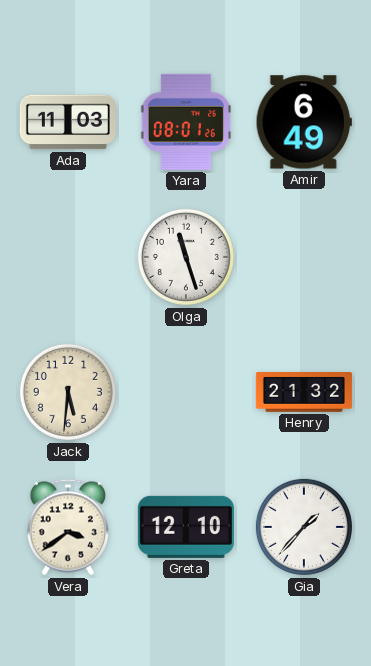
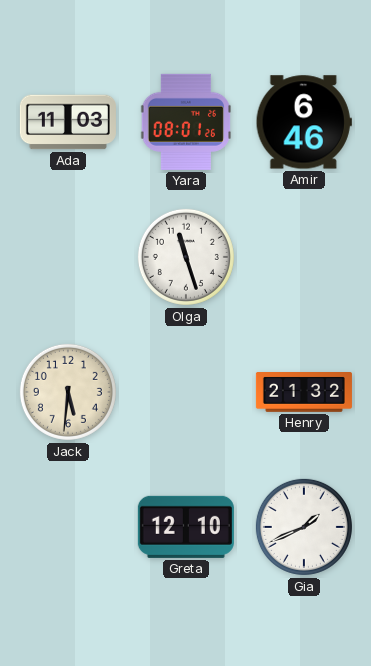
Amir: 6:49 -> 6:46 (304, 122)
Vera: 3:39 -> none (67, 527)
Gia: 1:37 -> 1:41 (304, 527)
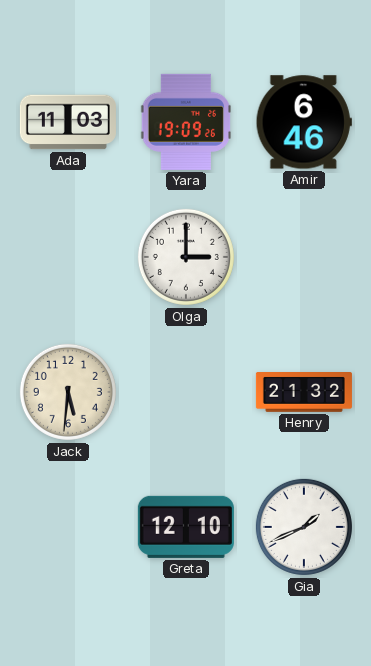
Yara: 08:01 -> 19:09 (185, 122)
Olga: 11:27 -> 3:00 (186, 257)
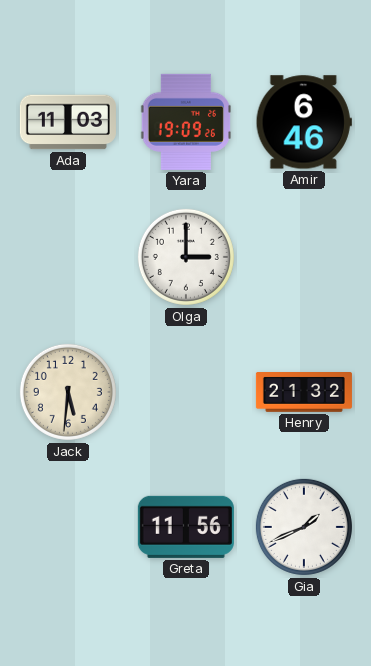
Greta: 12:10 -> 11:56 (186, 527)
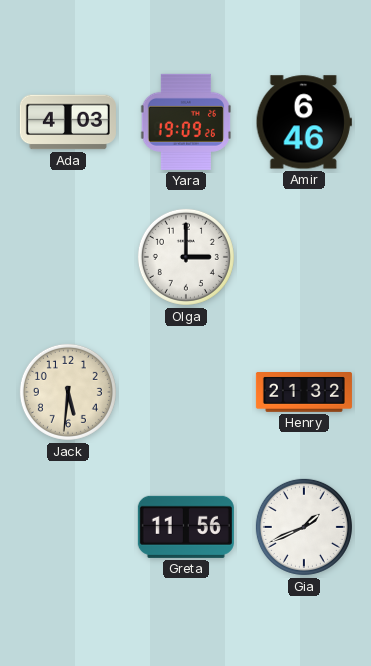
Ada: 11:03 -> 4:03 (68, 122)
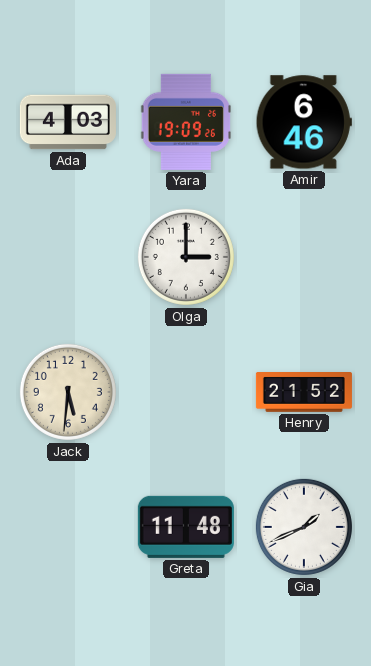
Henry: 21:32 -> 21:52 (304, 393)
Greta: 11:56 -> 11:48 (186, 527)
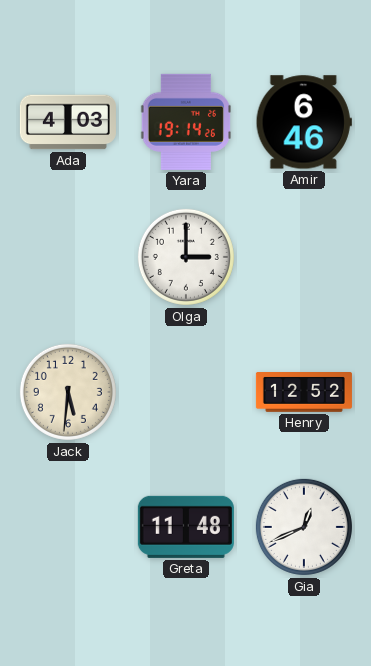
Yara: 19:09 -> 19:14 (185, 122)
Henry: 21:52 -> 12:52 (304, 393)
Gia: 1:41 -> 12:41 (304, 527)
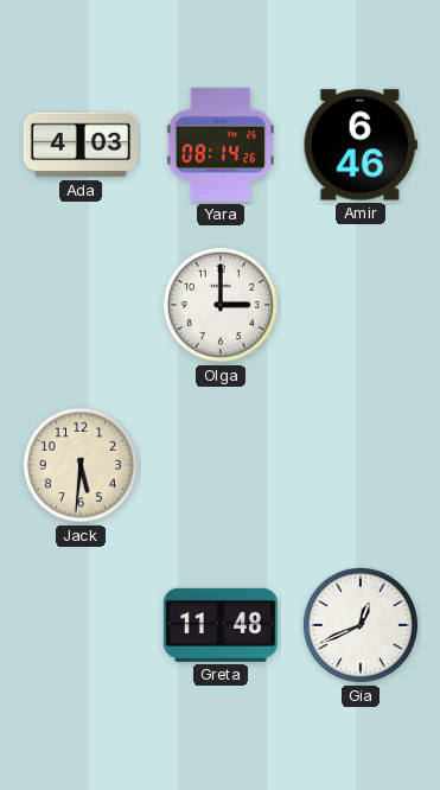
Yara: 19:14 -> 08:14 (219, 145)
Henry: 12:52 -> none (304, 393)
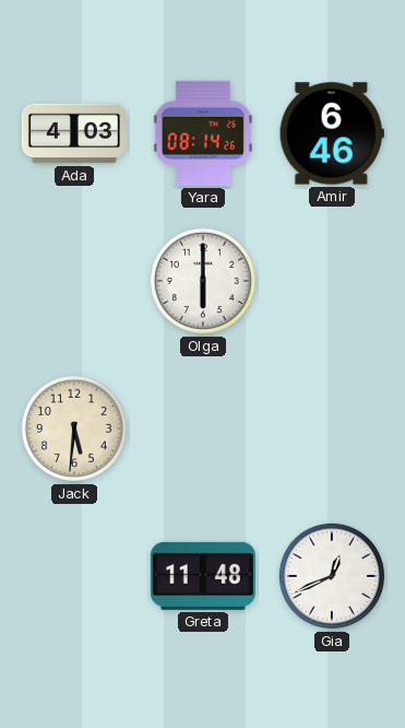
Olga: 3:00 -> 6:00 (203, 281)
